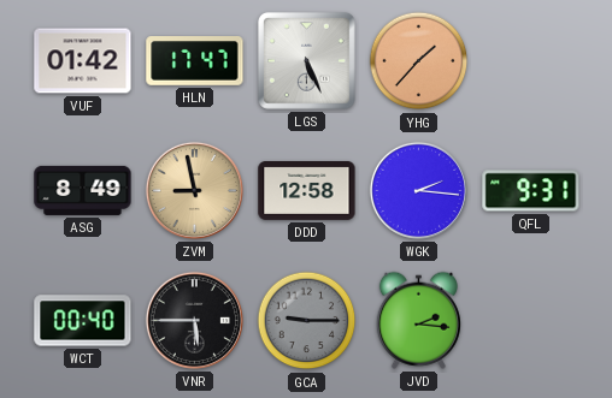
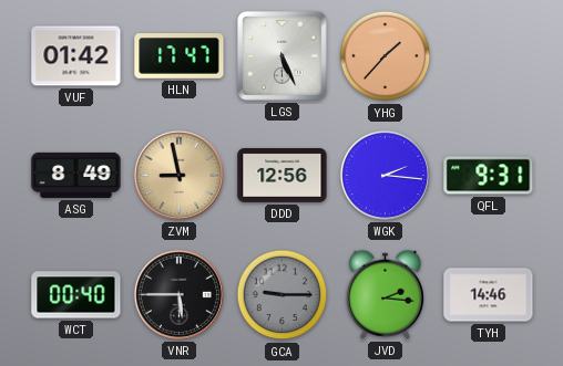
DDD: 12:58 -> 12:56 (283, 175)
TYH: none -> 14:46 (489, 295)
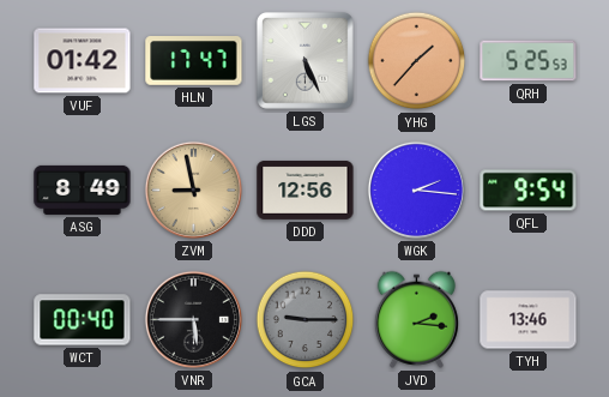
QRH: none -> 5:25 (529, 61)
QFL: 9:31 -> 9:54 (529, 191)
TYH: 14:46 -> 13:46 (529, 320)
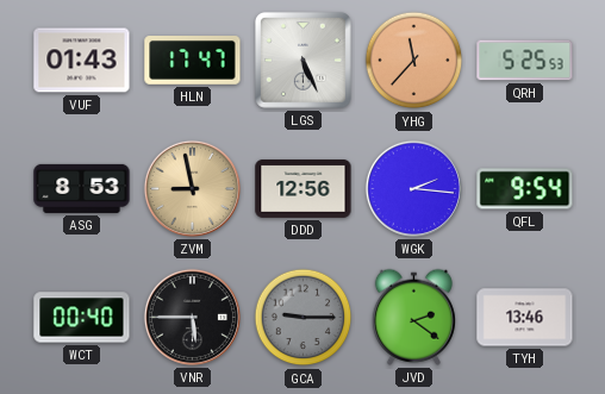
VUF: 01:42 -> 01:43 (82, 61)
YHG: 1:37 -> 11:37 (414, 61)
ASG: 8:49 -> 8:53 (82, 188)
JVD: 2:16 -> 2:21 (413, 317)
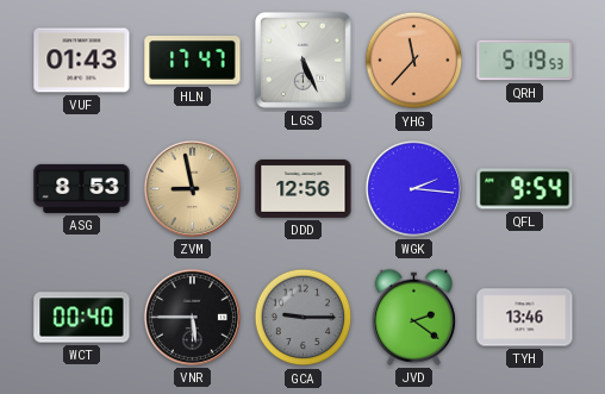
QRH: 5:25 -> 5:19 (525, 61)
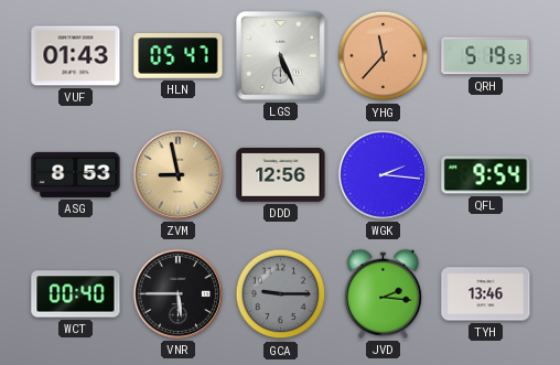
HLN: 17:47 -> 05:47 (179, 56)
JVD: 2:21 -> 2:16 (383, 293)
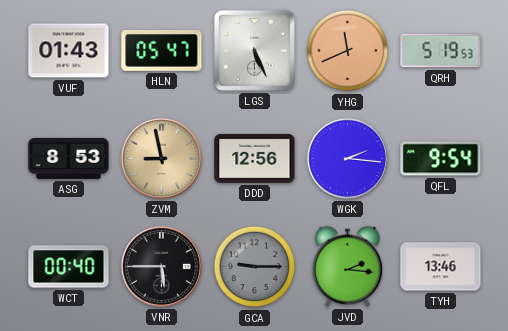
YHG: 11:37 -> 11:41 (348, 51)
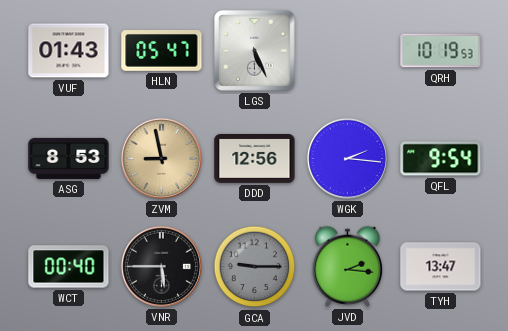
YHG: 11:41 -> none (348, 51)
QRH: 5:19 -> 10:19 (441, 51)
TYH: 13:46 -> 13:47 (441, 267)
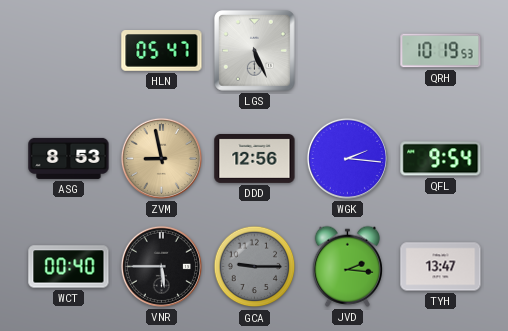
VUF: 01:43 -> none (69, 51)
